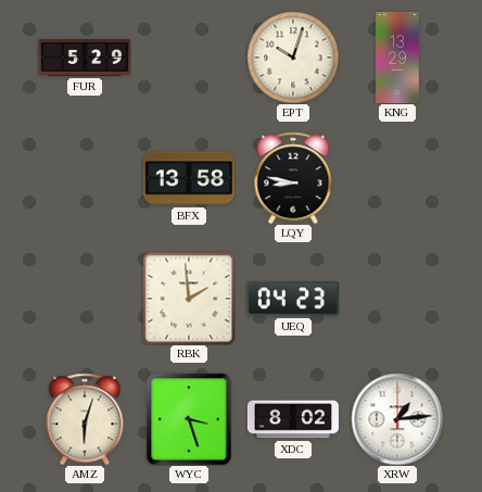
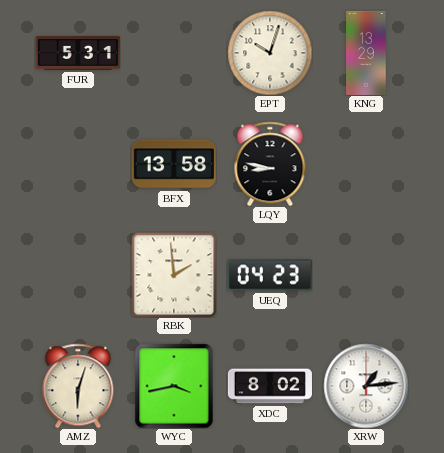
FUR: 5:29 -> 5:31 (78, 53)
WYC: 3:27 -> 3:43 (174, 386)
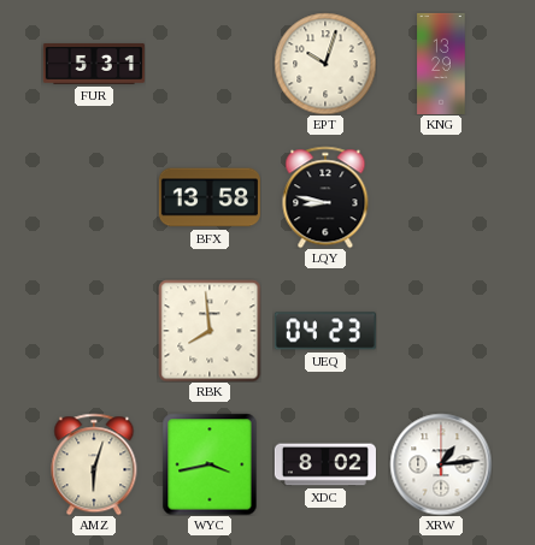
RBK: 1:59 -> 7:59 (210, 331)
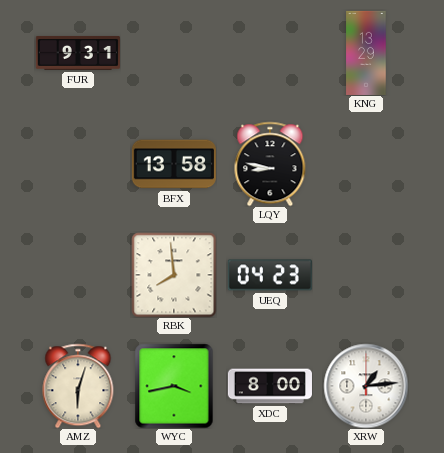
FUR: 5:31 -> 9:31 (78, 53)
EPT: 10:03 -> none (325, 64)
XDC: 8:02 -> 8:00 (270, 386)
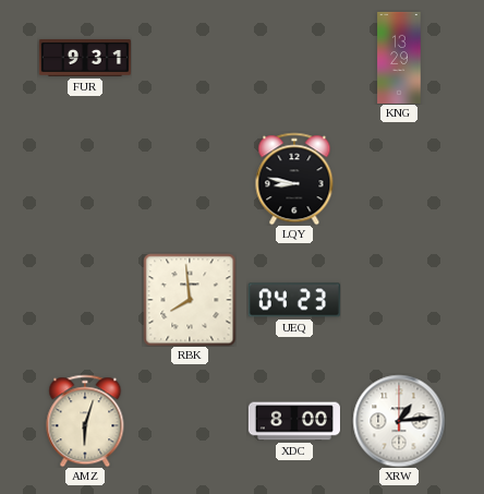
BFX: 13:58 -> none (174, 164)
WYC: 3:43 -> none (174, 386)
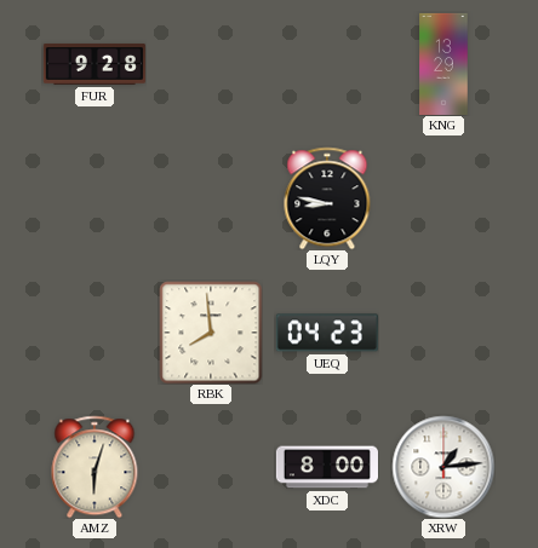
FUR: 9:31 -> 9:28 (95, 64)
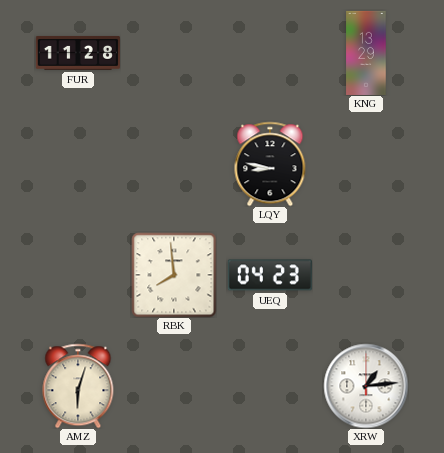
FUR: 9:28 -> 11:28 (78, 53)
XDC: 8:00 -> none (327, 467)
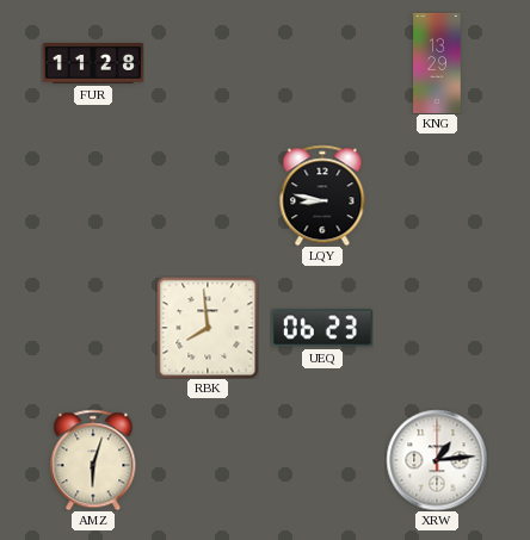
UEQ: 04:23 -> 06:23 (322, 328)
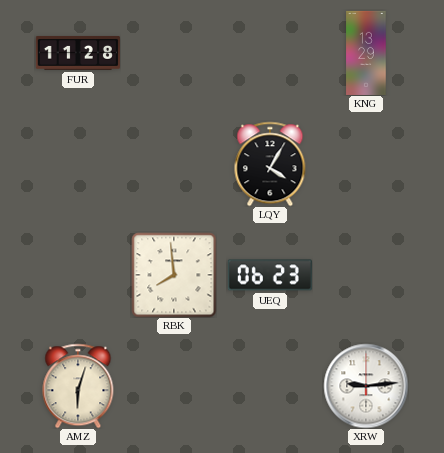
LQY: 8:47 -> 4:05 (270, 164)
XRW: 1:14 -> 9:14 (366, 386)
